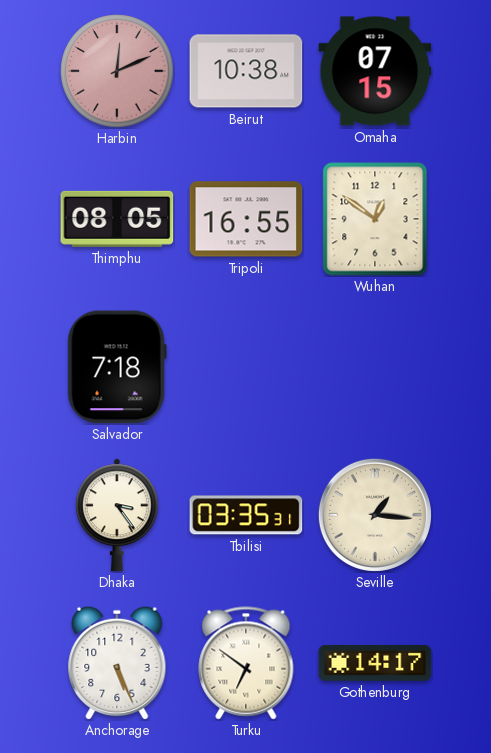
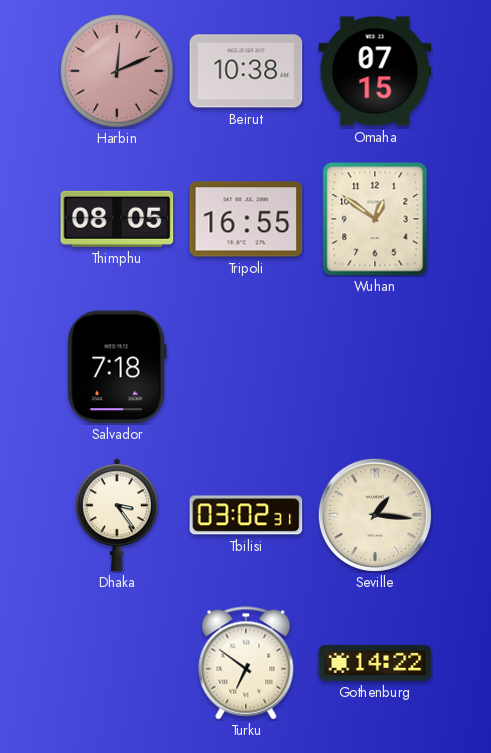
Tbilisi: 03:35 -> 03:02 (246, 515)
Anchorage: 5:26 -> none (117, 663)
Gothenburg: 14:17 -> 14:22 (375, 663)
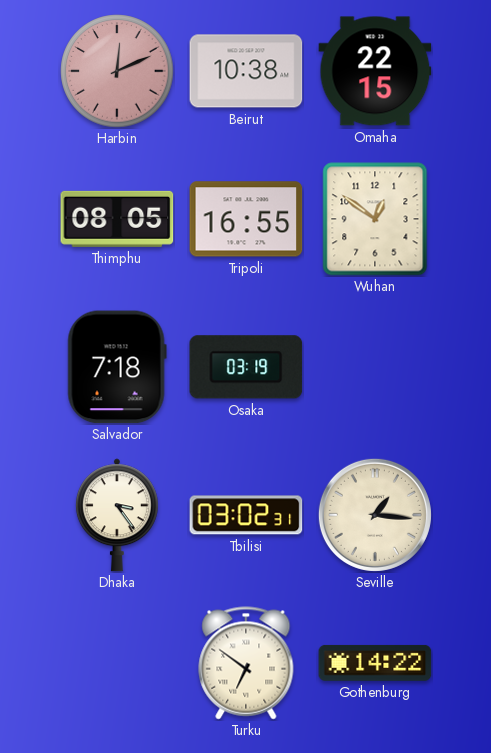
Omaha: 07:15 -> 22:15 (375, 71)
Osaka: none -> 03:19 (246, 367)
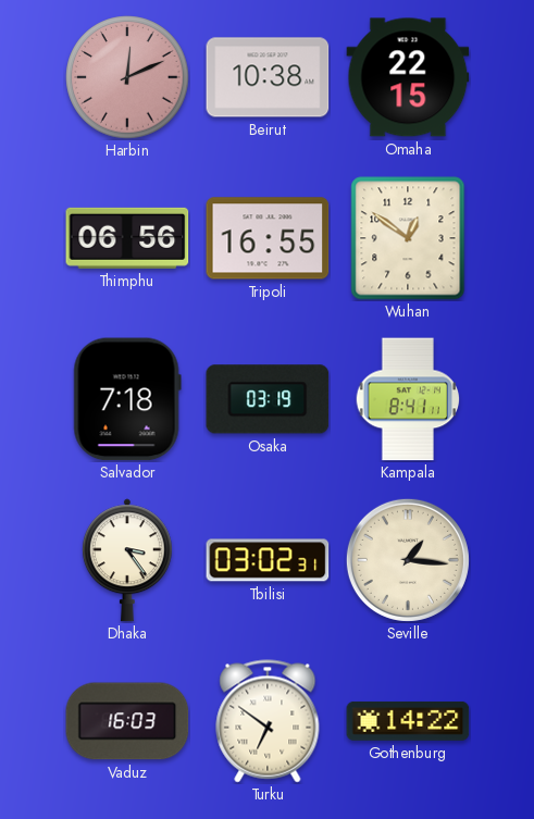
Thimphu: 08:05 -> 06:56 (127, 238)
Kampala: none -> 8:41 (408, 399)
Vaduz: none -> 16:03 (127, 721)
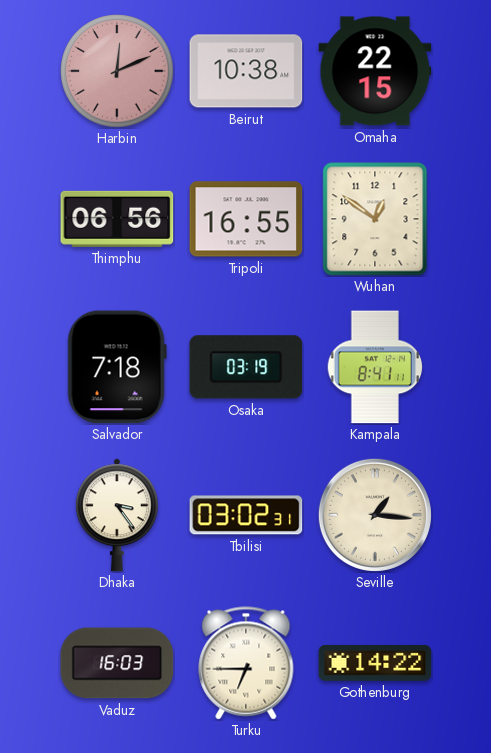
Turku: 6:51 -> 6:45 (246, 663)
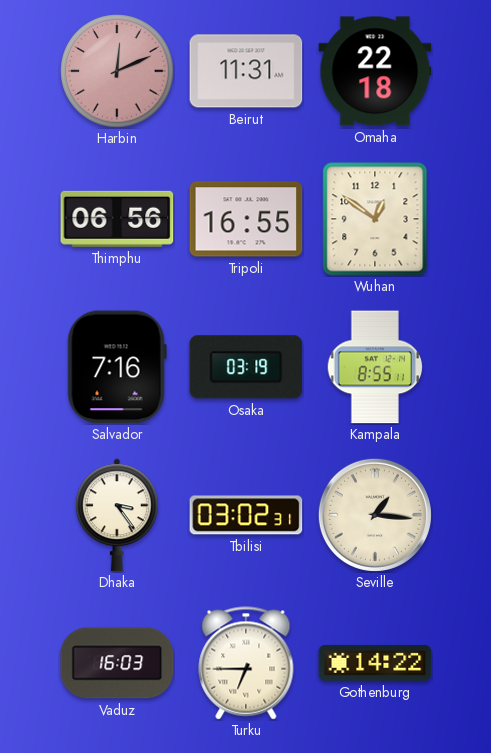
Beirut: 10:38 -> 11:31 (246, 71)
Omaha: 22:15 -> 22:18 (375, 71)
Salvador: 7:18 -> 7:16 (117, 367)
Kampala: 8:41 -> 8:55 (375, 367)
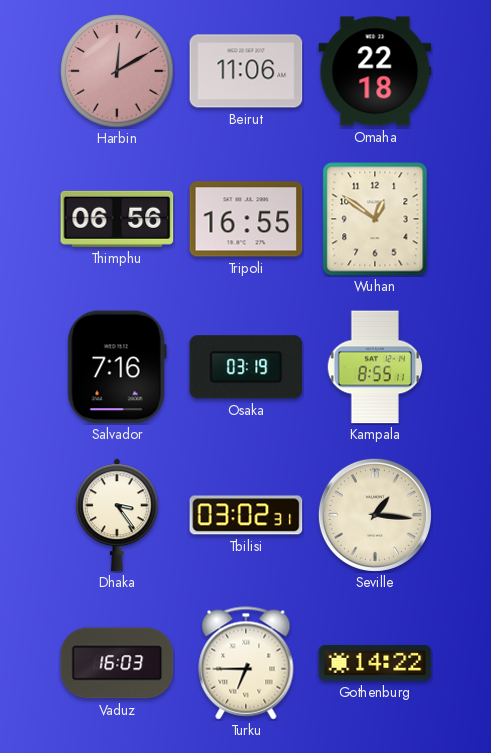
Harbin: 12:11 -> 12:10 (117, 71)
Beirut: 11:31 -> 11:06 (246, 71)
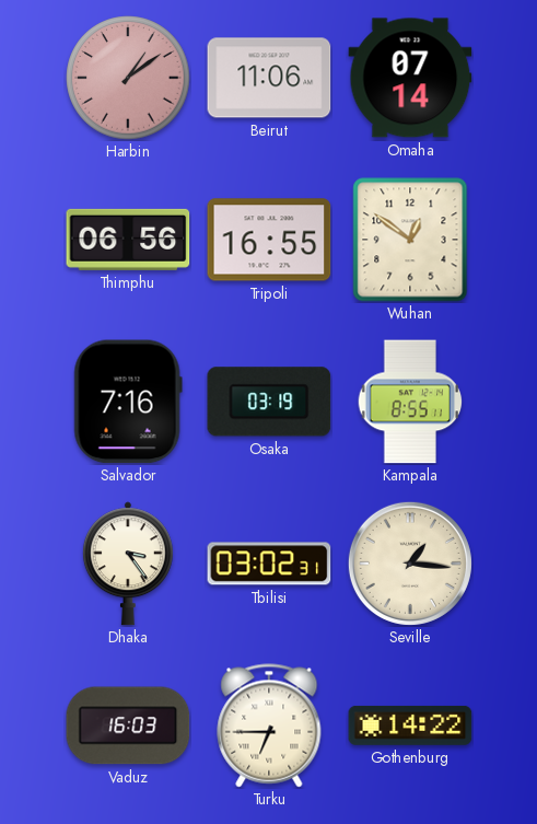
Harbin: 12:10 -> 1:09 (128, 78)
Omaha: 22:18 -> 07:14 (410, 78)
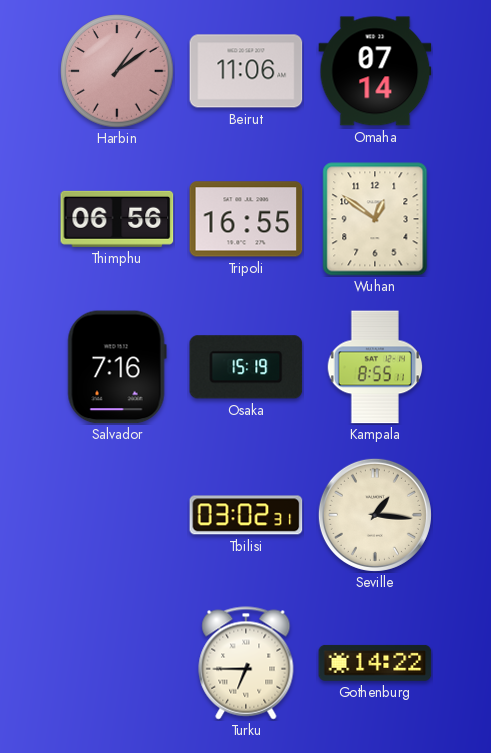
Osaka: 03:19 -> 15:19 (246, 367)
Dhaka: 3:24 -> none (128, 564)
Vaduz: 16:03 -> none (128, 726)
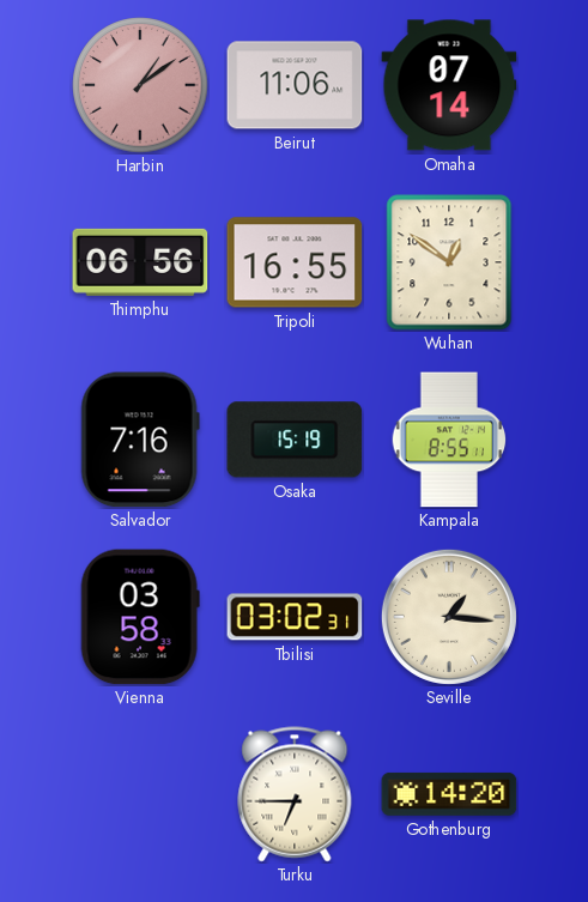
Vienna: none -> 03:58 (140, 617)
Gothenburg: 14:22 -> 14:20 (449, 794)
